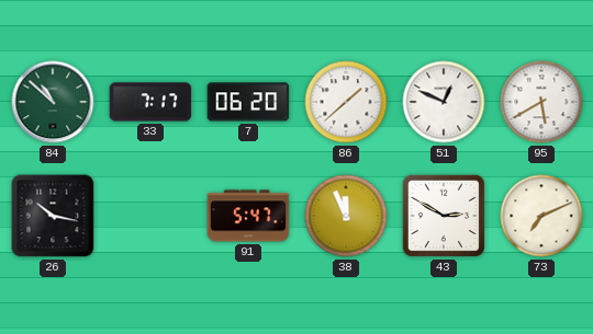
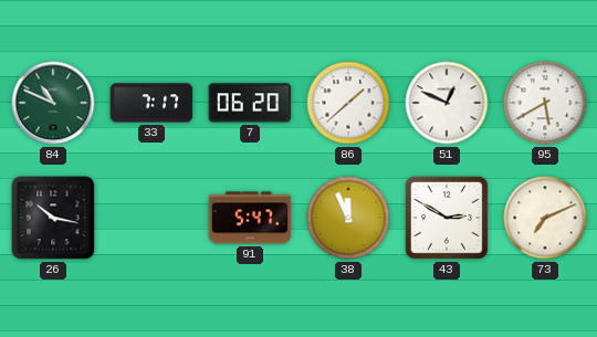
84: 10:52 -> 10:49 (53, 103)
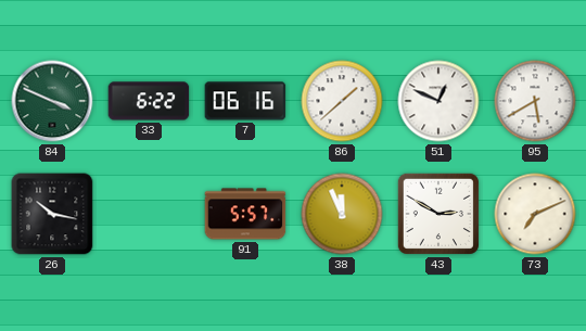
84: 10:49 -> 3:49 (52, 101)
33: 7:17 -> 6:22 (149, 101)
7: 06:20 -> 06:16 (245, 101)
91: 5:47 -> 5:57 (245, 214)
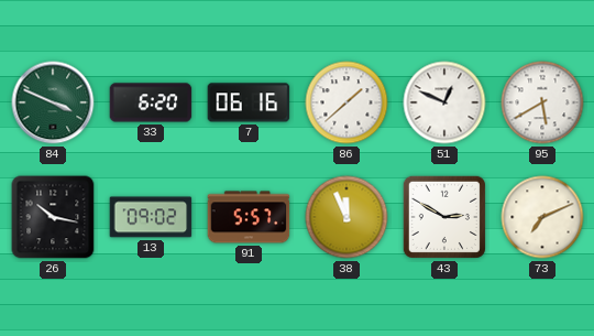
33: 6:22 -> 6:20 (151, 102)
13: none -> 09:02 (151, 217)
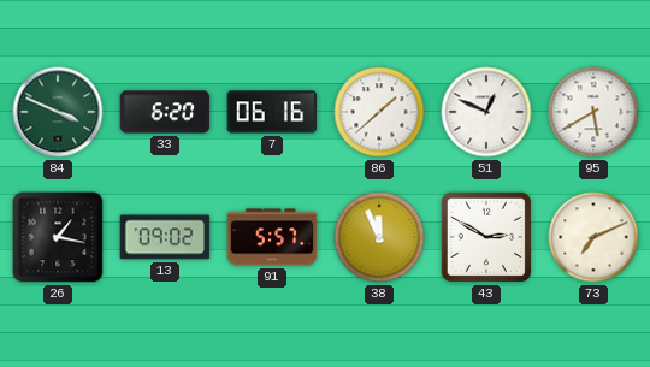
26: 10:17 -> 1:17 (58, 237)
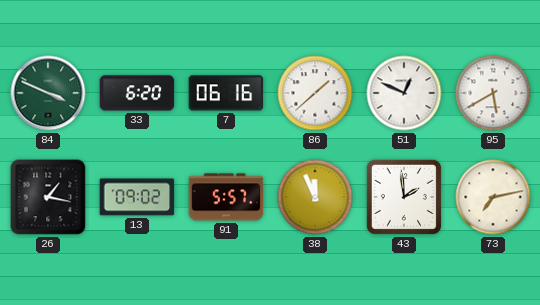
43: 2:50 -> 1:59 (404, 197)
73: 7:11 -> 7:13 (493, 197)
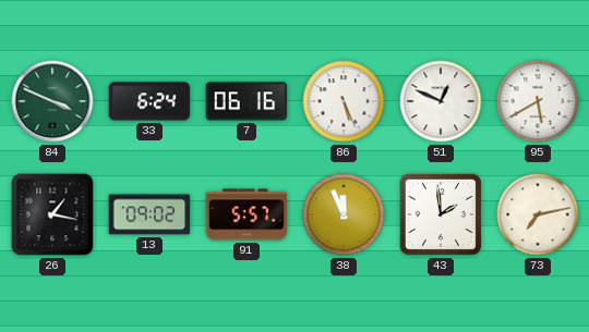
33: 6:20 -> 6:24 (149, 101)
86: 1:38 -> 5:26 (344, 101)
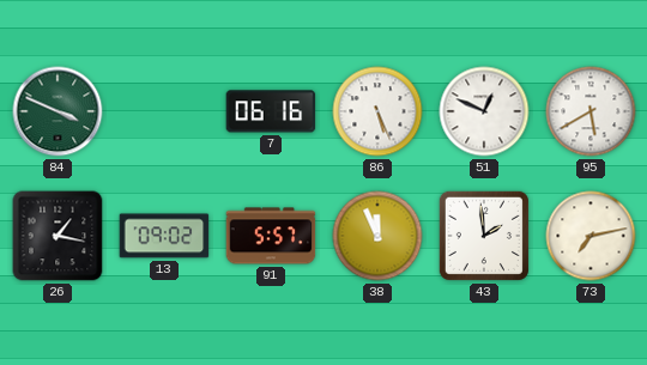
33: 6:24 -> none (149, 101)
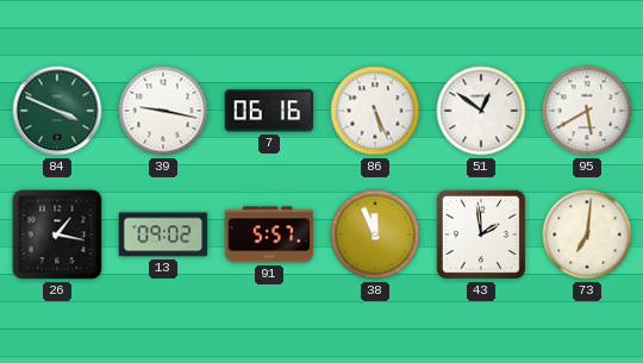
39: none -> 9:17 (163, 111)
51: 12:49 -> 12:51 (481, 111)
73: 7:13 -> 7:01 (587, 234)
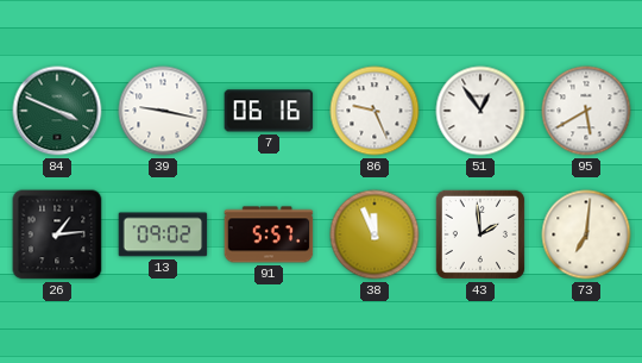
86: 5:26 -> 9:26 (374, 111)
51: 12:51 -> 12:54 (480, 111)
26: 1:17 -> 1:14 (57, 234)
